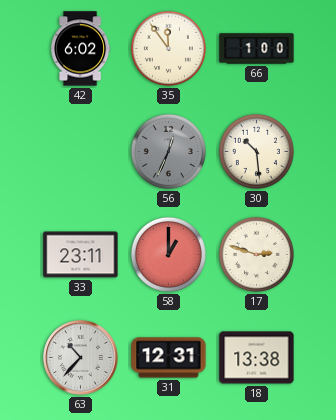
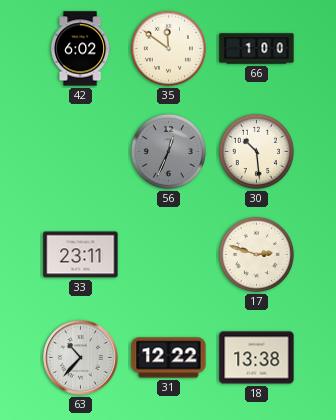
35: 11:54 -> 11:51 (168, 48)
58: 1:00 -> none (168, 254)
31: 12:31 -> 12:22 (169, 358)
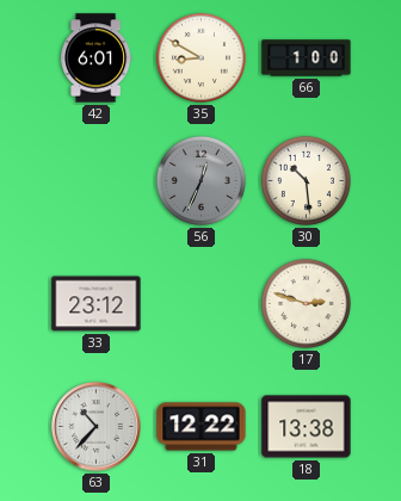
42: 6:02 -> 6:01 (97, 58)
35: 11:51 -> 8:50 (200, 57)
33: 23:11 -> 23:12 (97, 304)
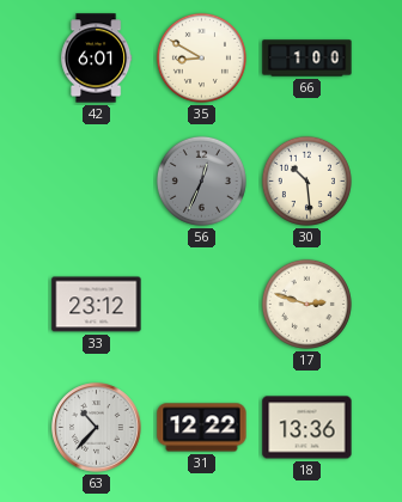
18: 13:38 -> 13:36 (307, 428)
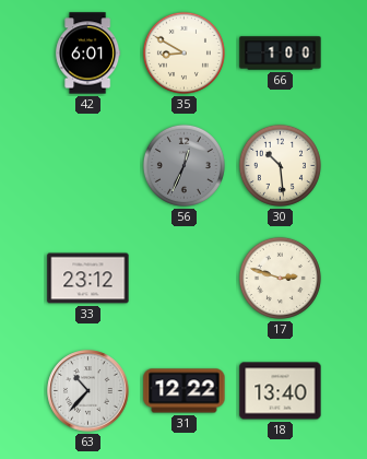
18: 13:36 -> 13:40 (281, 391)
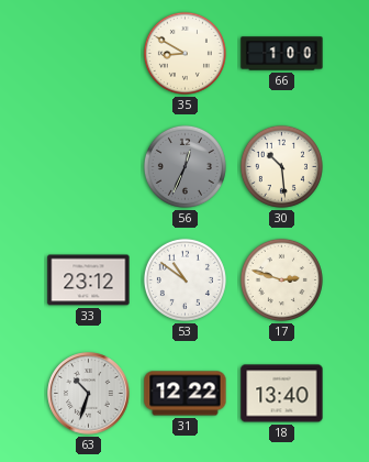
42: 6:01 -> none (88, 54)
53: none -> 10:51 (185, 279)
63: 10:37 -> 10:33 (89, 394)
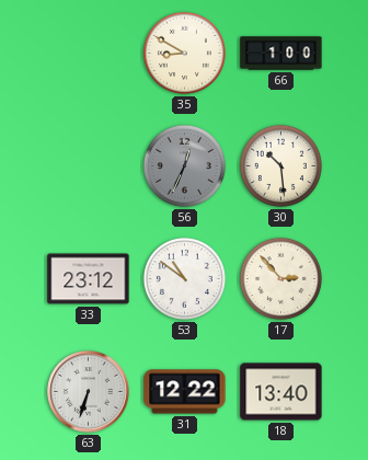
17: 2:48 -> 2:53 (280, 278)
63: 10:33 -> 6:33 (89, 392)
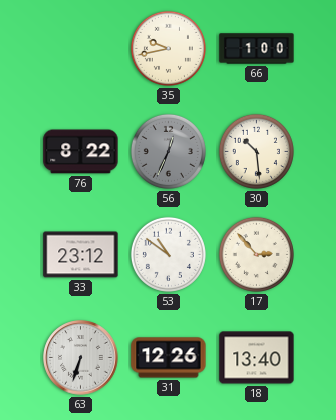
35: 8:50 -> 9:43 (168, 48)
76: none -> 8:22 (81, 152)
31: 12:22 -> 12:26 (169, 358)
